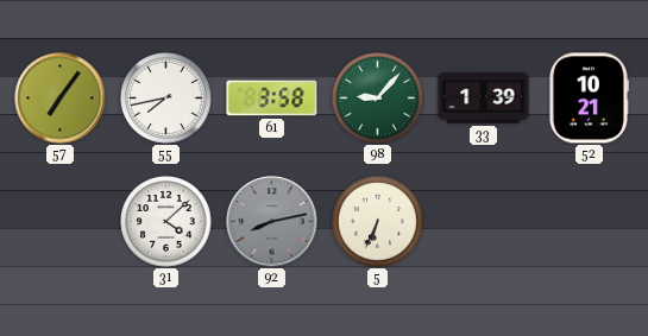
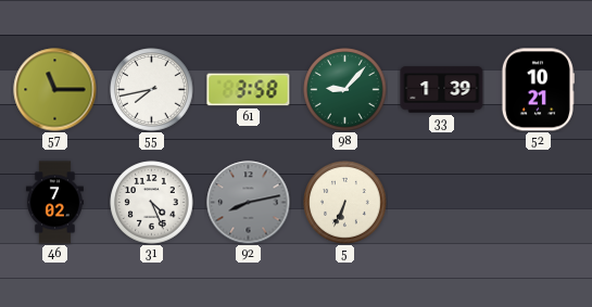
57: 7:06 -> 11:15 (55, 90)
46: none -> 7:02 (54, 203)
31: 4:08 -> 4:26 (152, 203)
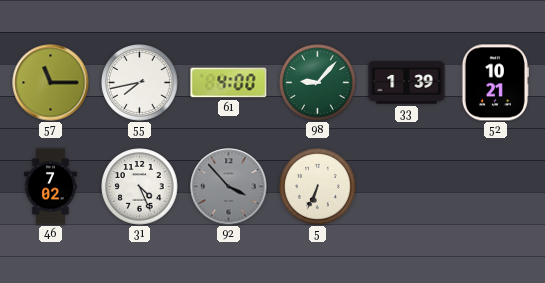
61: 3:58 -> 4:00 (229, 83)
92: 8:13 -> 3:53 (229, 187)
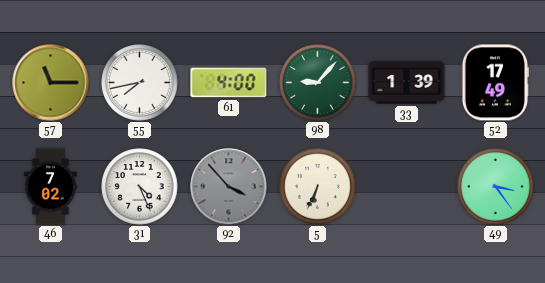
52: 10:21 -> 17:49 (495, 83)
49: none -> 3:24 (496, 187)
